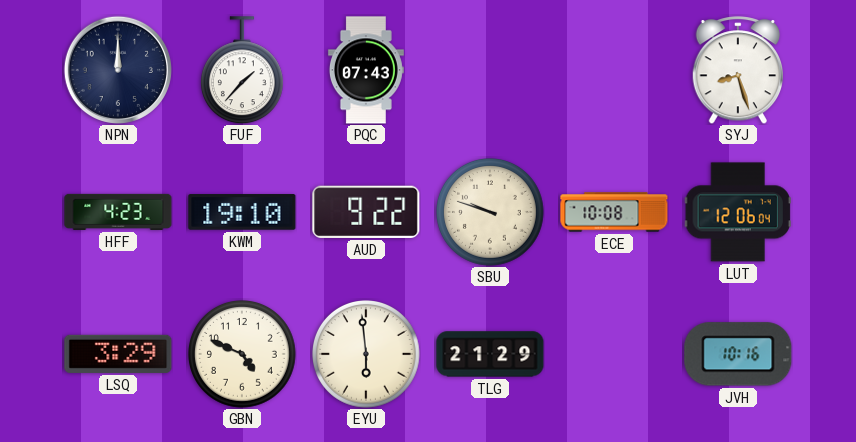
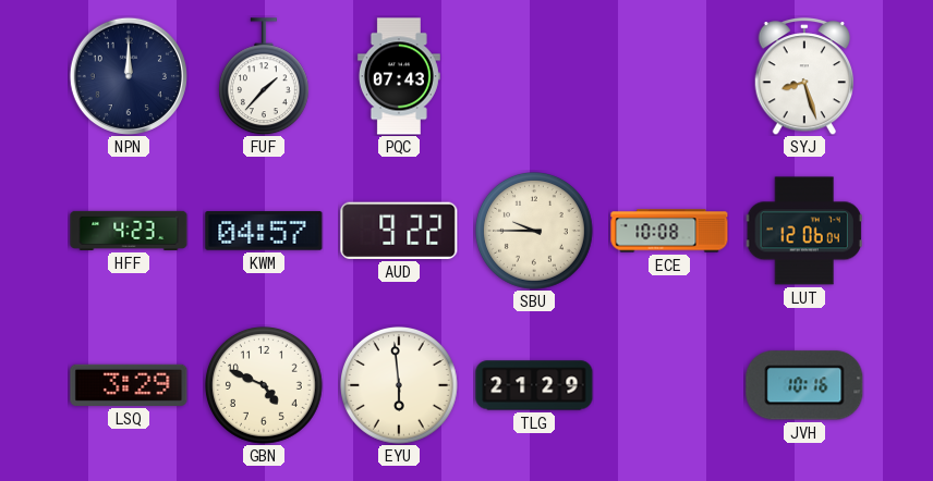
KWM: 19:10 -> 04:57 (264, 231)
SBU: 9:48 -> 9:45 (535, 232)
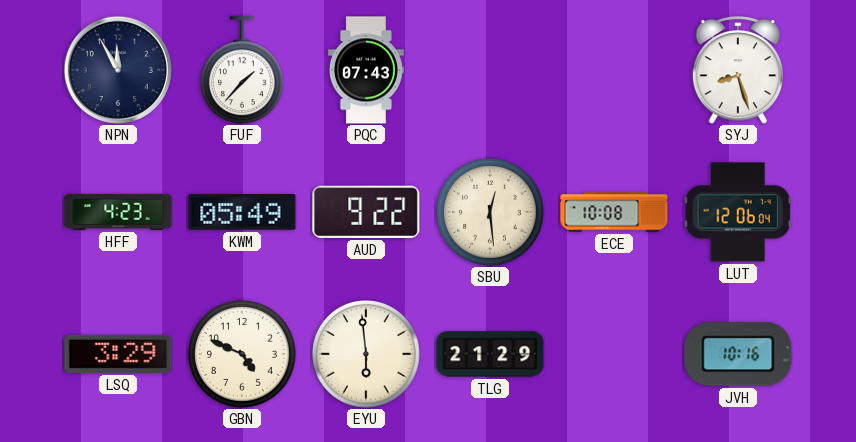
NPN: 12:00 -> 11:55 (118, 70)
KWM: 04:57 -> 05:49 (242, 212)
SBU: 9:45 -> 12:29 (491, 213)
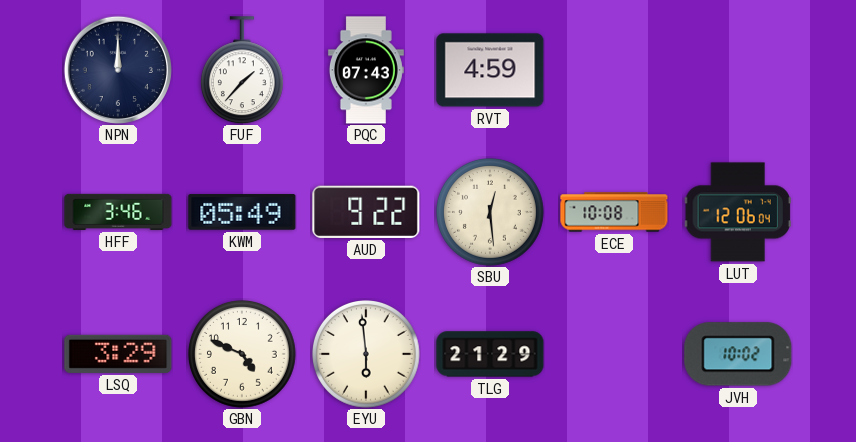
NPN: 11:55 -> 12:00 (118, 70)
RVT: none -> 4:59 (490, 70)
SYJ: 8:27 -> none (737, 70)
HFF: 4:23 -> 3:46 (118, 212)
JVH: 10:16 -> 10:02 (738, 354)
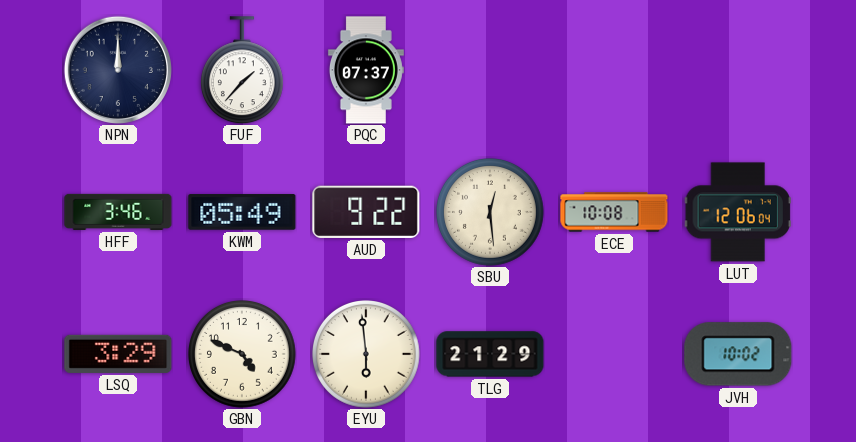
PQC: 07:43 -> 07:37 (366, 70)
RVT: 4:59 -> none (490, 70)
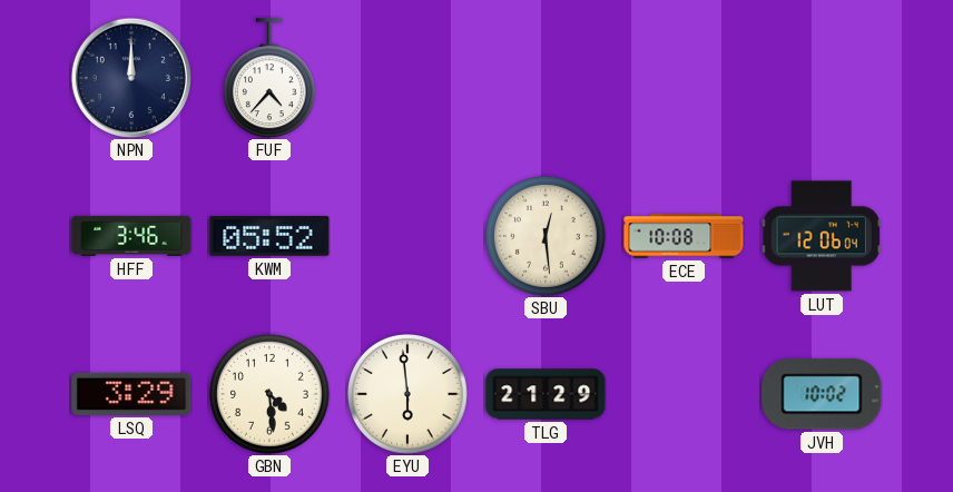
FUF: 1:37 -> 4:37 (269, 78)
PQC: 07:37 -> none (366, 70)
KWM: 05:49 -> 05:52 (269, 236)
AUD: 9:22 -> none (366, 212)
GBN: 4:49 -> 4:29 (271, 395)
